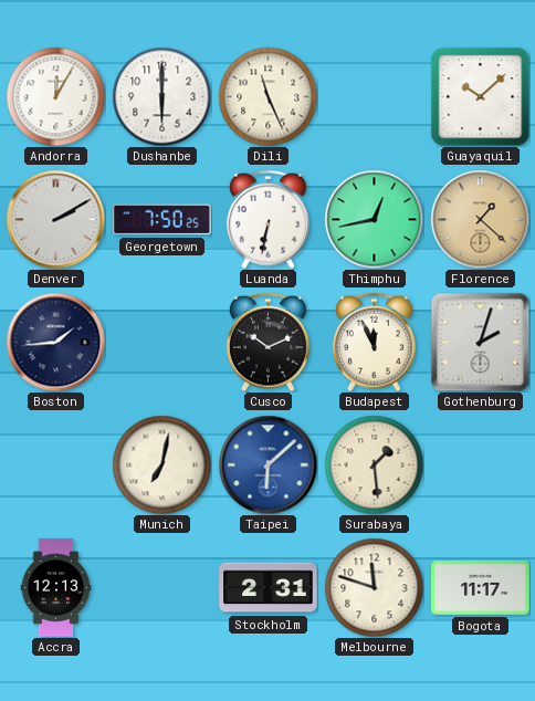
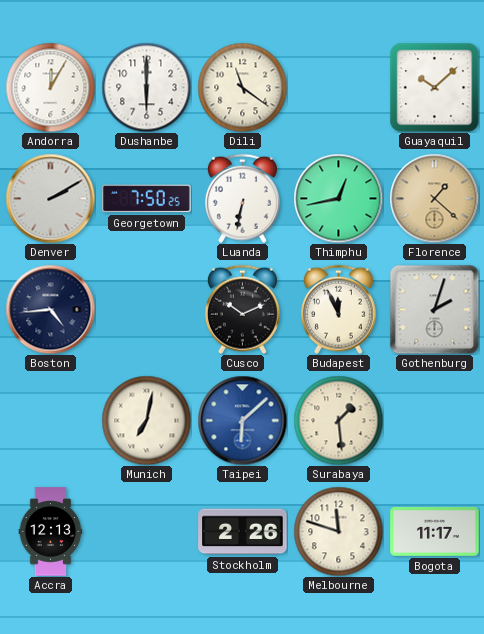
Dili: 11:26 -> 11:21 (242, 87)
Boston: 1:44 -> 4:44 (50, 309)
Stockholm: 2:31 -> 2:26 (243, 532)
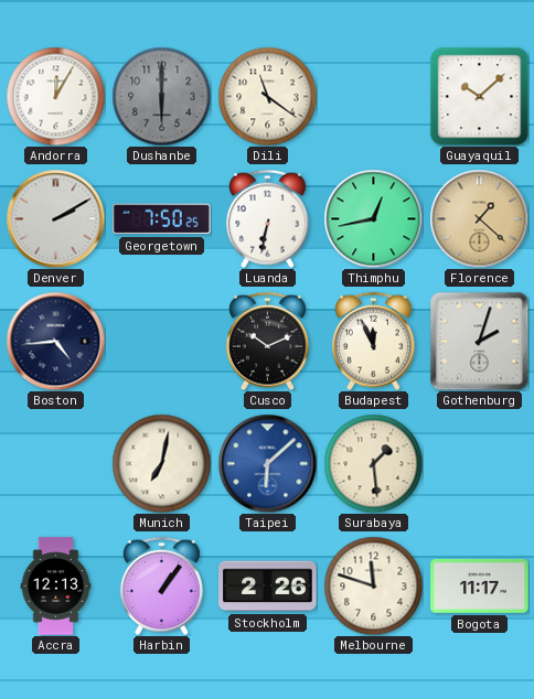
Dushanbe dial: white -> grey (161, 96)
Harbin: none -> 1:06 (161, 585)
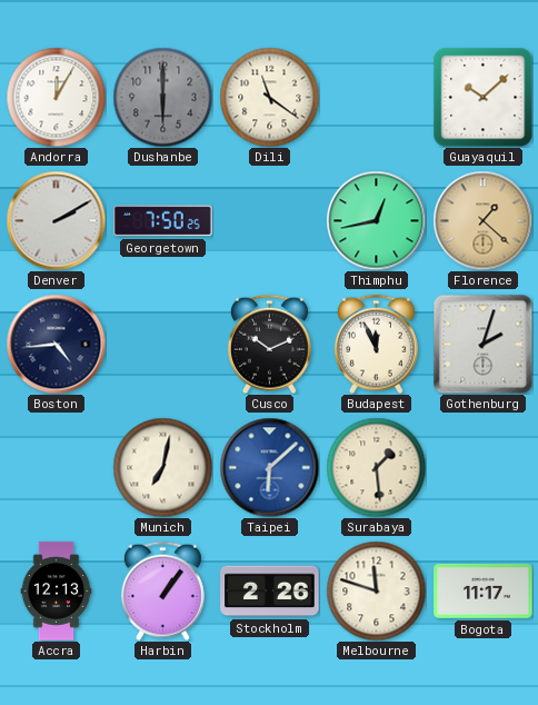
Luanda: 6:32 -> none (267, 218)
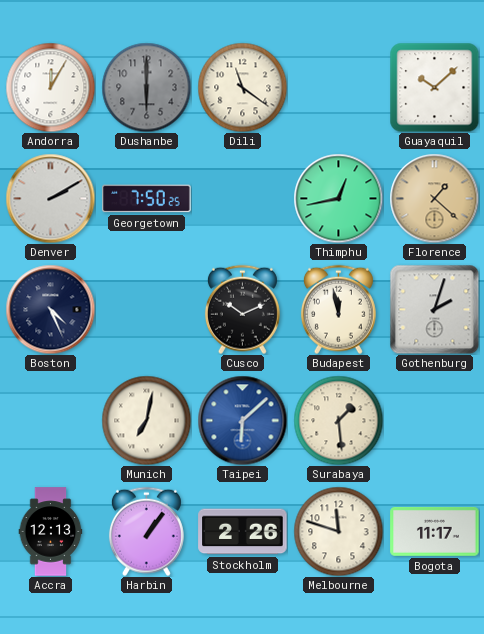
Boston: 4:44 -> 4:26 (50, 309)
Budapest: 11:56 -> 11:58 (338, 309)
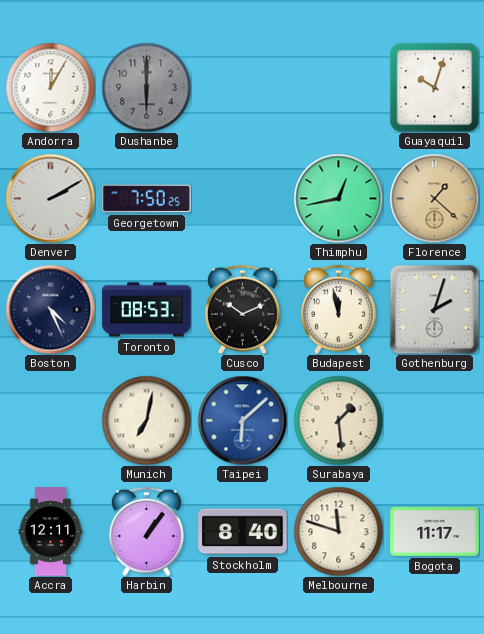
Dili: 11:21 -> none (242, 87)
Guayaquil: 10:08 -> 10:03 (434, 87)
Toronto: none -> 08:53 (147, 310)
Accra: 12:13 -> 12:11 (51, 532)
Stockholm: 2:26 -> 8:40 (243, 532)
